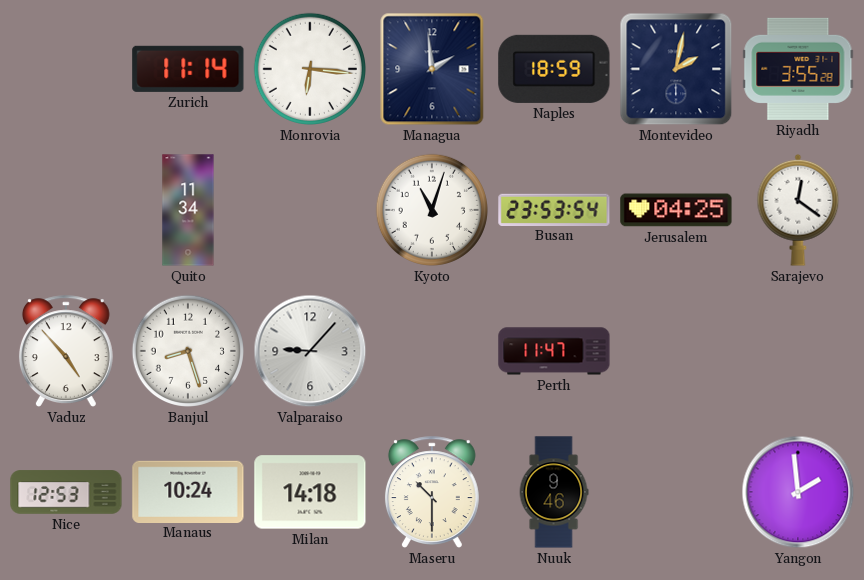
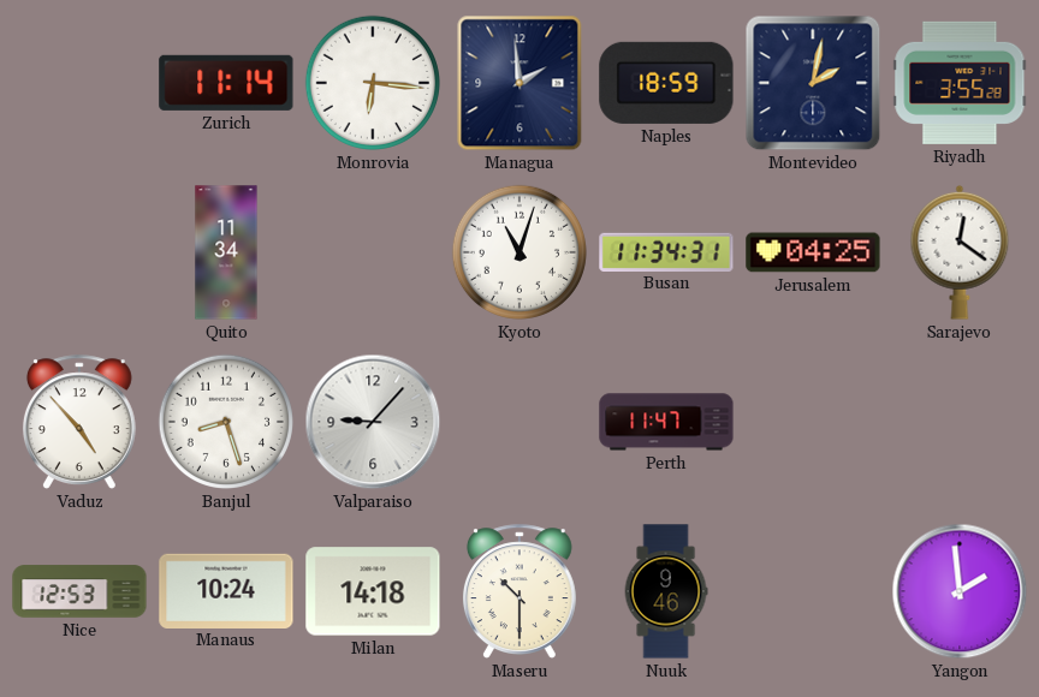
Busan: 23:53 -> 11:34 (666, 251)
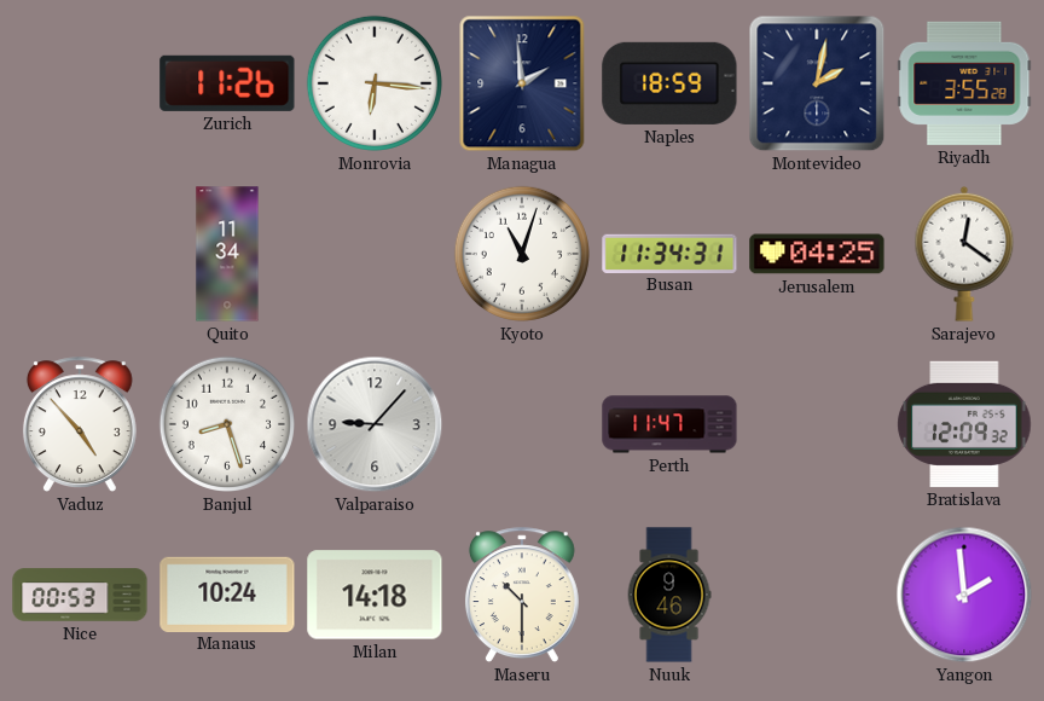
Zurich: 11:14 -> 11:26 (227, 83)
Bratislava: none -> 12:09 (964, 424)
Nice: 12:53 -> 00:53 (80, 595)
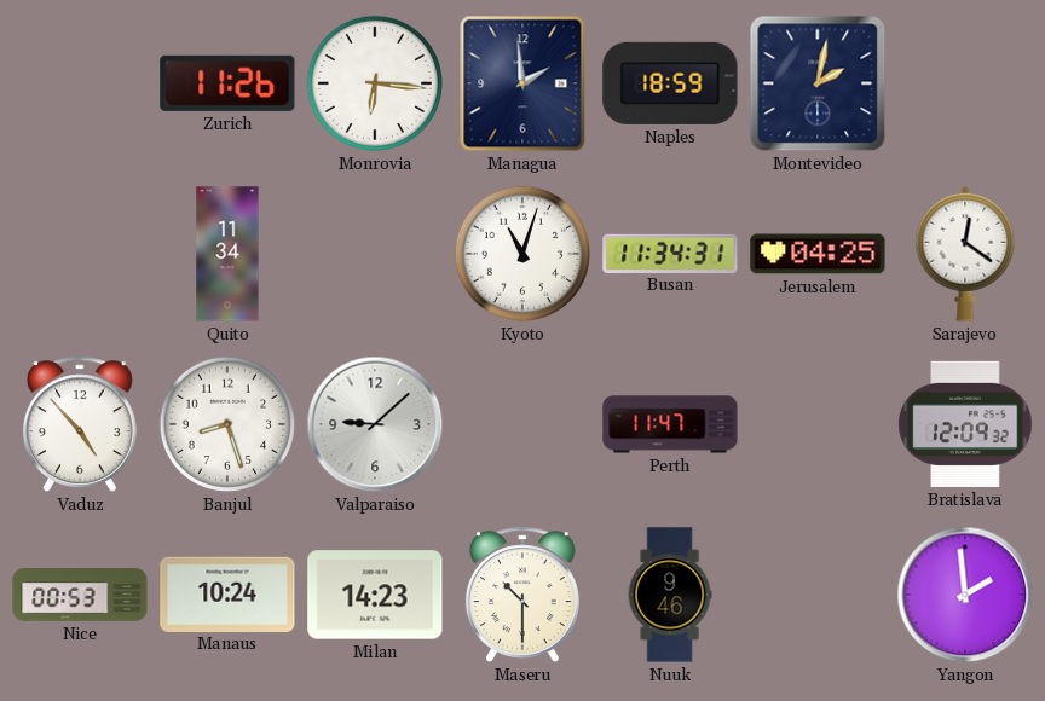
Riyadh: 3:55 -> none (964, 83)
Valparaiso: 9:07 -> 9:08 (375, 424)
Milan: 14:18 -> 14:23 (375, 595)
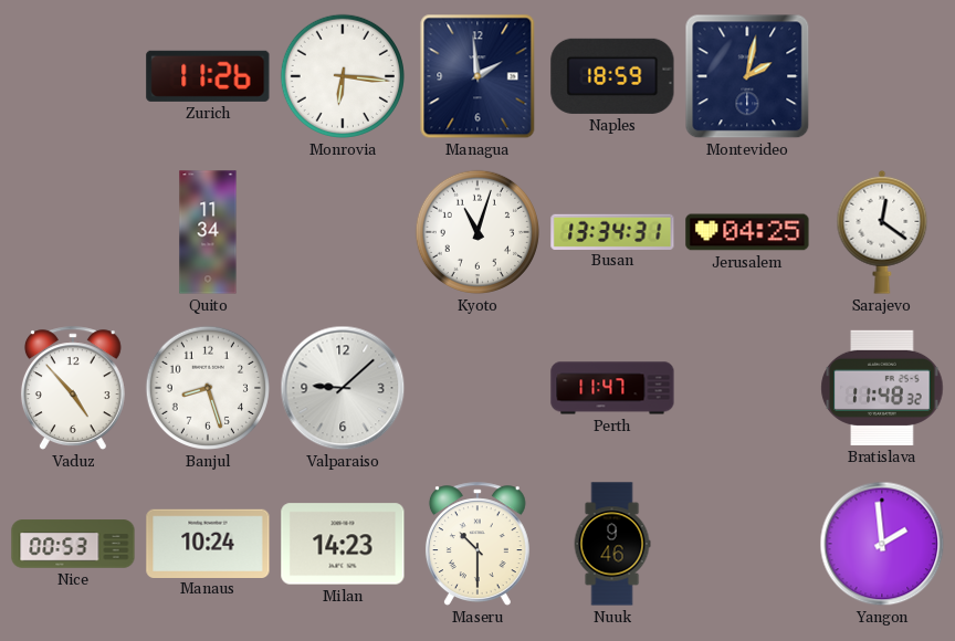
Busan: 11:34 -> 13:34 (612, 231)
Bratislava: 12:09 -> 11:48 (882, 388)
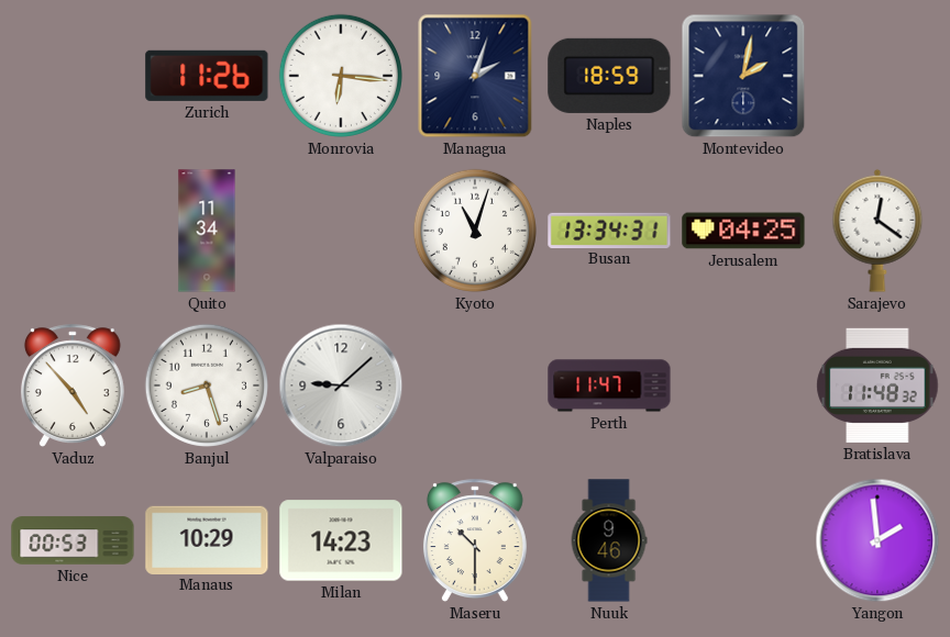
Managua: 1:59 -> 2:03 (475, 76)
Manaus: 10:24 -> 10:29 (207, 539)
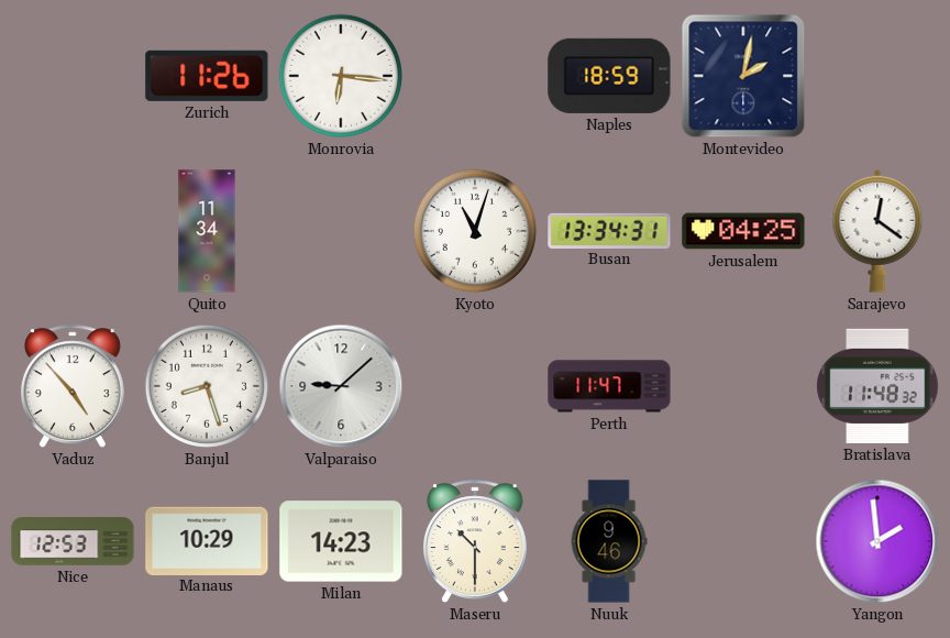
Managua: 2:03 -> none (475, 76)
Nice: 00:53 -> 12:53 (73, 541)
